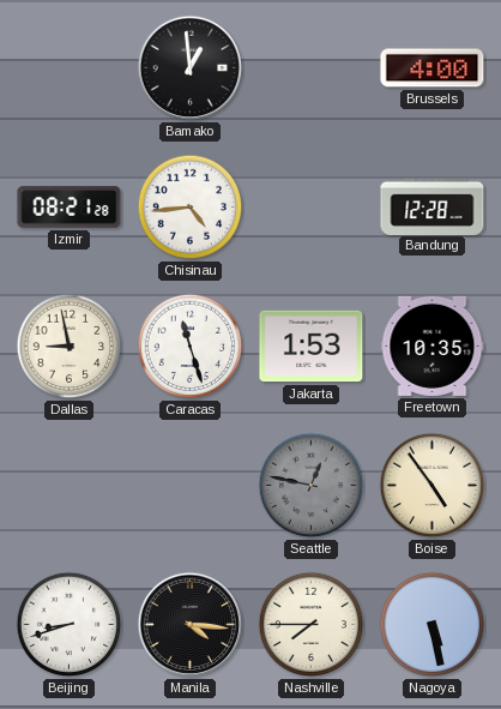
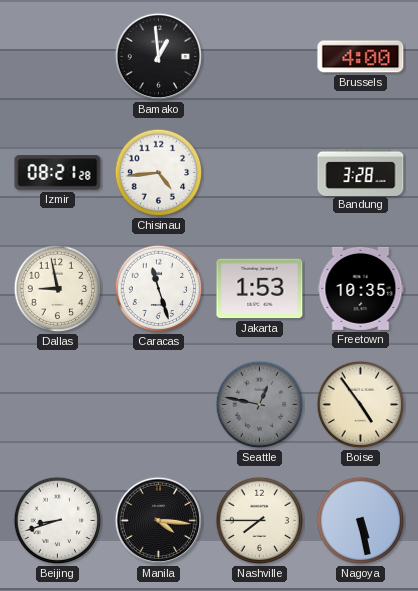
Bandung: 12:28 -> 3:28 (361, 172)
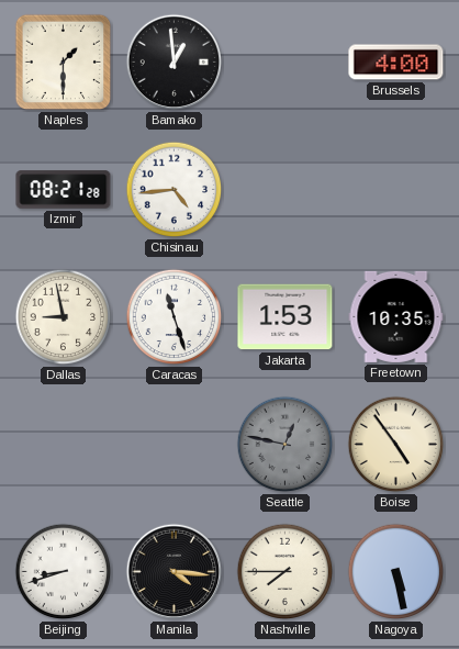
Naples: none -> 1:30 (64, 63)
Bandung: 3:28 -> none (361, 172)
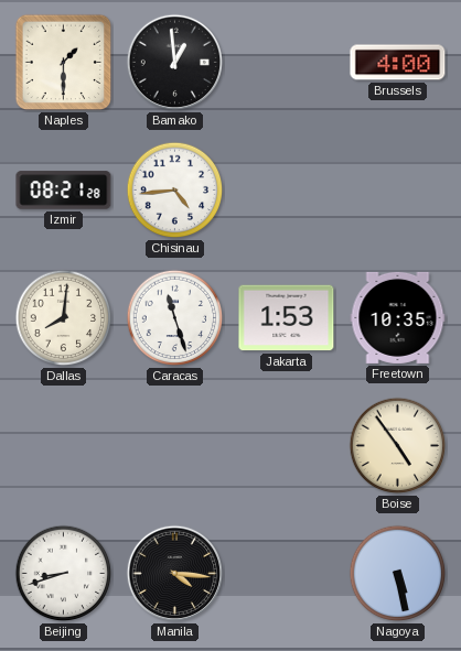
Dallas: 8:58 -> 8:01 (64, 318)
Seattle: 12:47 -> none (286, 445)
Nashville: 7:45 -> none (286, 572)
